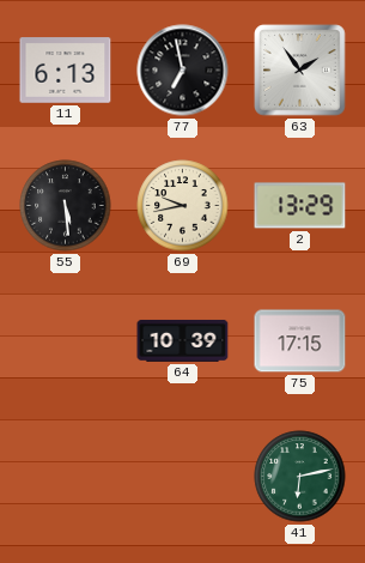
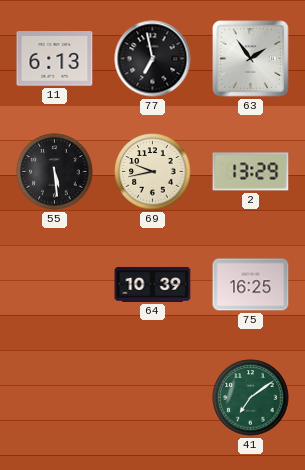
75: 17:15 -> 16:25 (251, 285)
41: 6:13 -> 7:09 (251, 398)
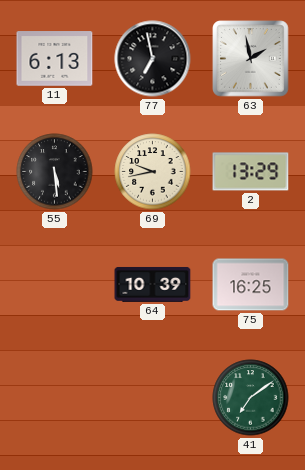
63: 1:54 -> 1:58 (251, 59)
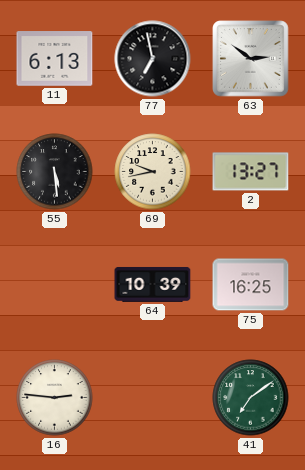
63: 1:58 -> 2:51 (251, 59)
2: 13:29 -> 13:27 (251, 172)
16: none -> 2:46 (55, 398)
